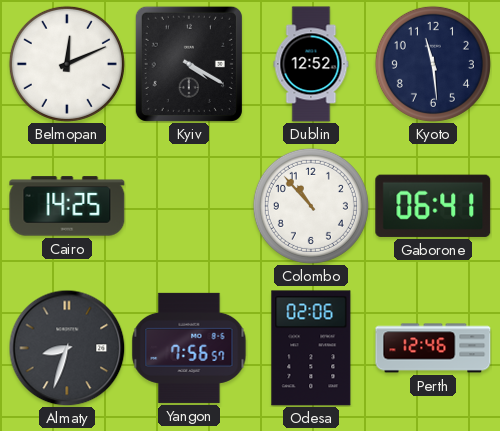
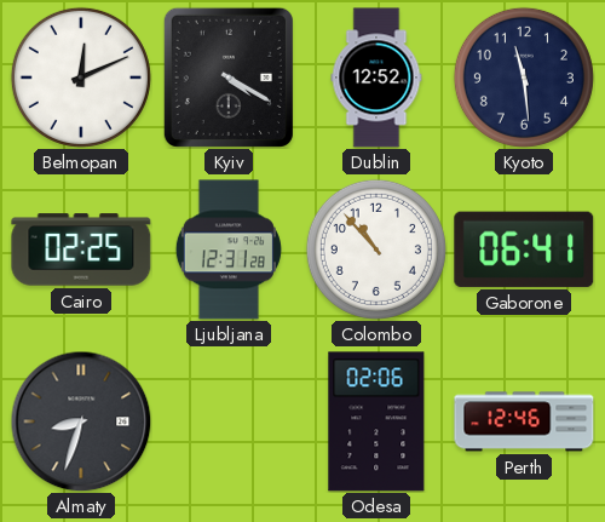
Cairo: 14:25 -> 02:25 (81, 249)
Ljubljana: none -> 12:31 (229, 249)
Yangon: 7:56 -> none (189, 348)
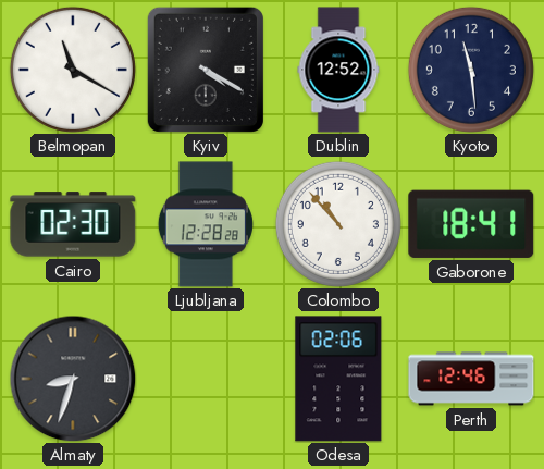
Belmopan: 12:11 -> 11:20 (73, 70)
Cairo: 02:25 -> 02:30 (73, 224)
Ljubljana: 12:31 -> 12:28 (206, 224)
Gaborone: 06:41 -> 18:41 (471, 224)
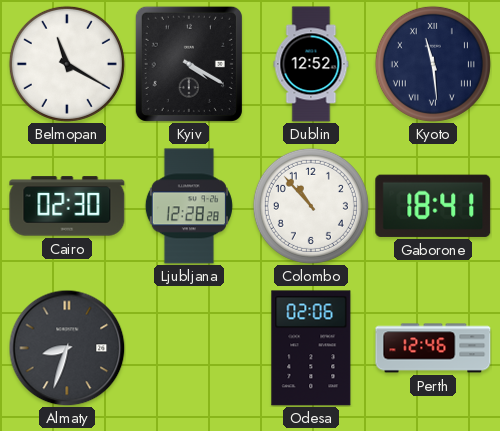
Kyoto numerals: Arabic -> Roman (433, 64)
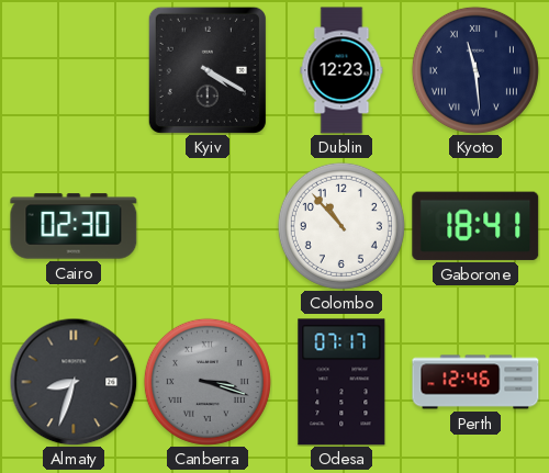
Belmopan: 11:20 -> none (67, 64)
Dublin: 12:52 -> 12:23 (341, 70)
Ljubljana: 12:28 -> none (189, 206)
Canberra: none -> 3:18 (208, 382)
Odesa: 02:06 -> 07:17 (341, 382)
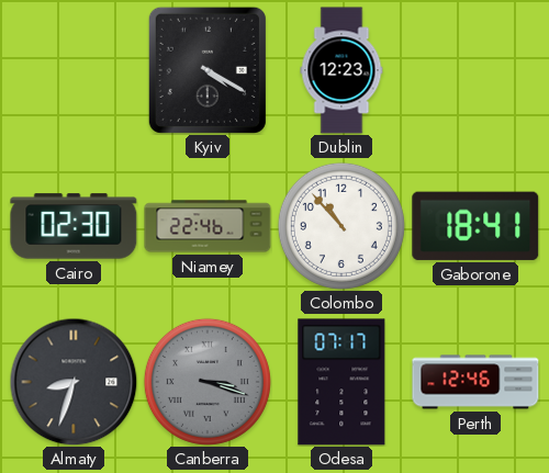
Kyoto: 11:29 -> none (475, 70)
Niamey: none -> 22:46 (208, 226)
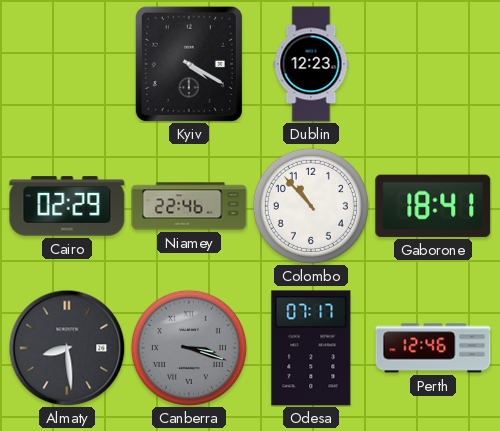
Cairo: 02:30 -> 02:29 (67, 206)
Almaty: 8:33 -> 8:29 (67, 348)
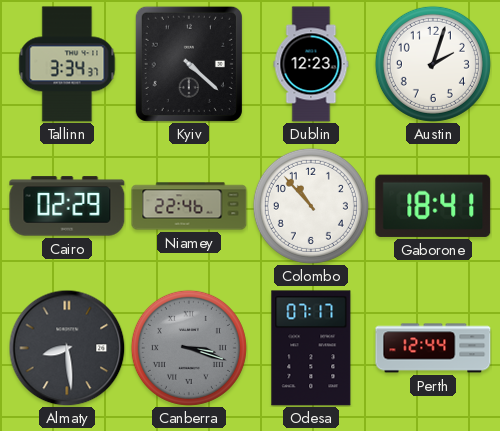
Tallinn: none -> 3:34 (67, 64)
Kyiv: 4:20 -> 4:22 (189, 64)
Austin: none -> 2:03 (433, 64)
Perth: 12:46 -> 12:44 (433, 348)
